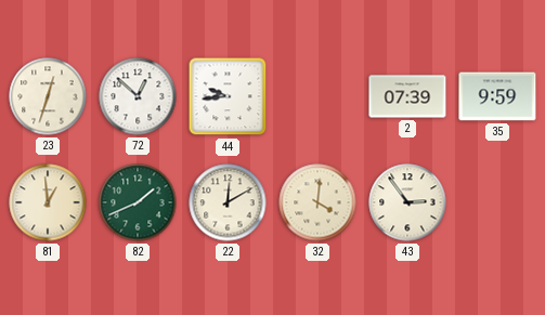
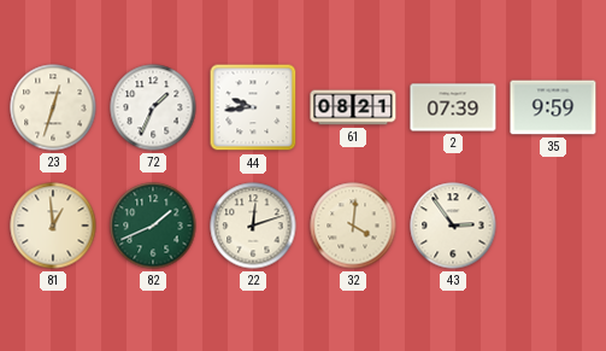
72: 12:52 -> 1:34 (153, 107)
61: none -> 08:21 (353, 107)
22: 12:10 -> 12:12 (253, 226)
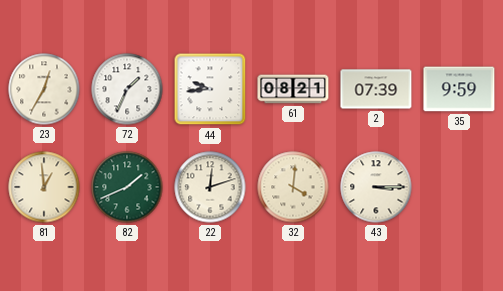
23: 12:33 -> 12:35 (44, 89)
43: 2:54 -> 3:15 (376, 187)
